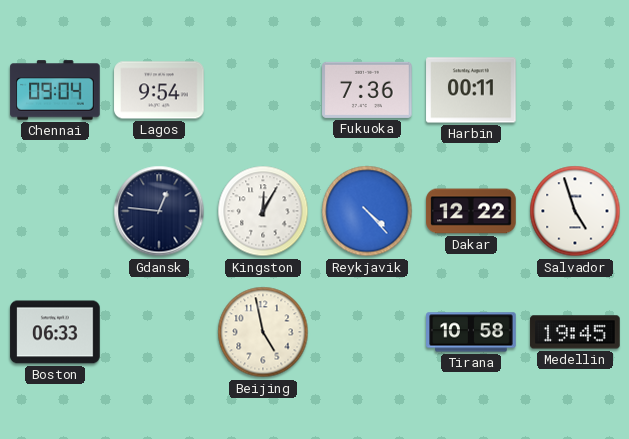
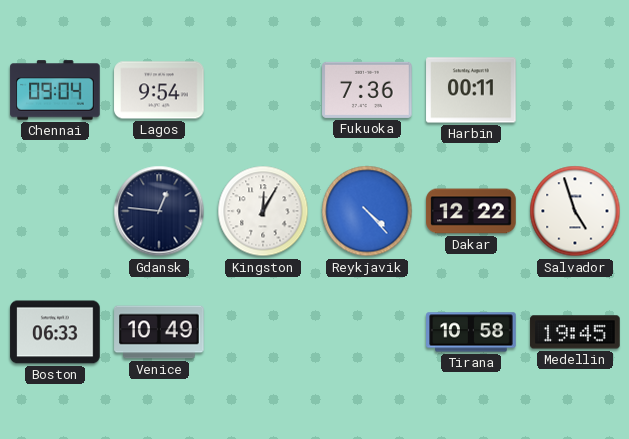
Venice: none -> 10:49 (159, 332)
Beijing: 4:58 -> none (263, 332)
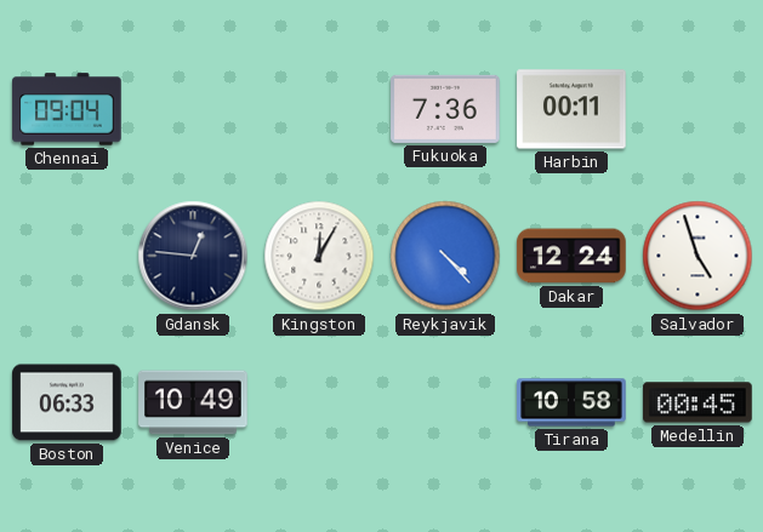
Lagos: 9:54 -> none (159, 90)
Dakar: 12:22 -> 12:24 (571, 256)
Medellin: 19:45 -> 00:45 (697, 402)
